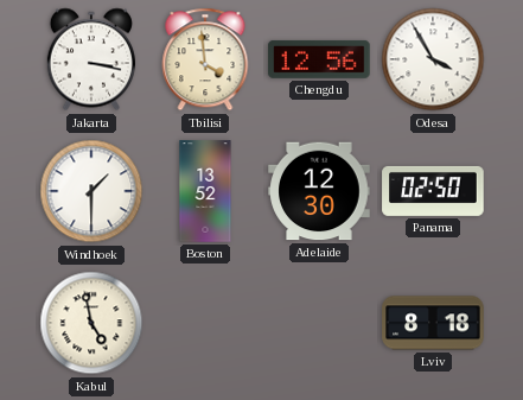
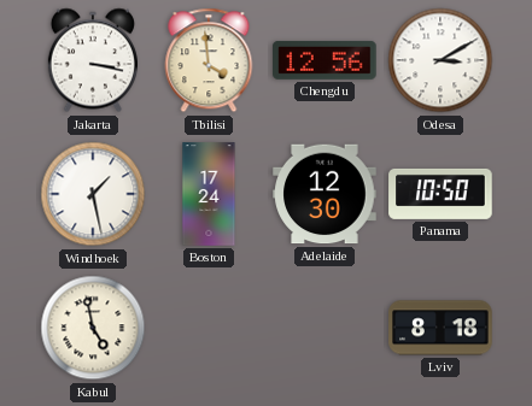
Odesa: 3:55 -> 3:10 (440, 60)
Windhoek: 1:30 -> 1:28 (93, 194)
Boston: 13:52 -> 17:24 (209, 194)
Panama: 02:50 -> 10:50 (440, 194)
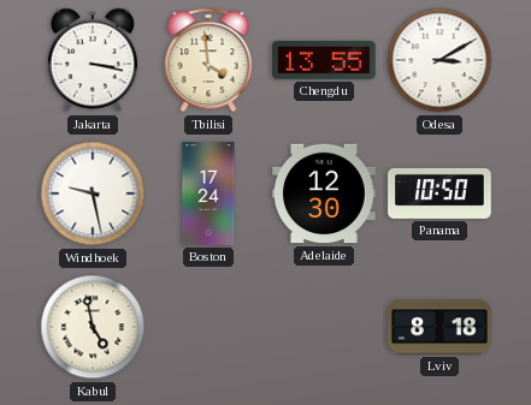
Chengdu: 12:56 -> 13:55 (324, 60)
Windhoek: 1:28 -> 9:28 (93, 193)
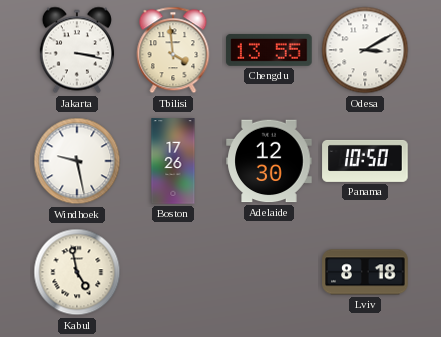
Boston: 17:24 -> 17:26 (173, 161)
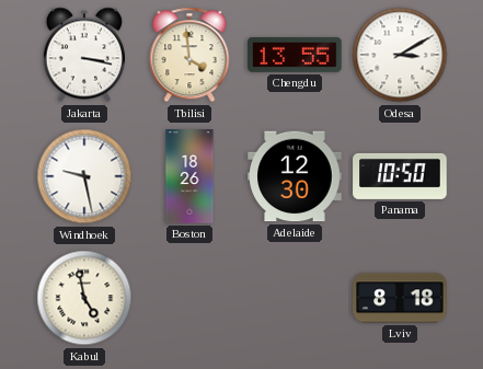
Boston: 17:26 -> 18:26 (189, 176)
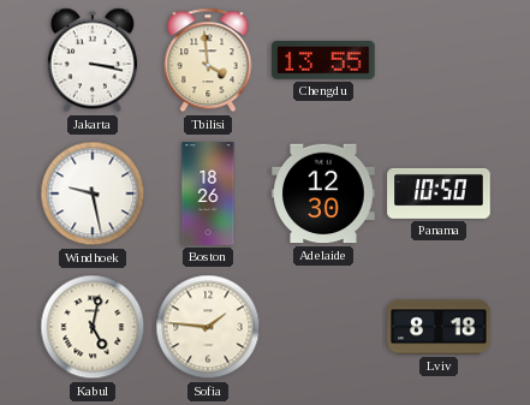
Odesa: 3:10 -> none (400, 55)
Kabul: 4:58 -> 5:02 (93, 327)
Sofia: none -> 1:46 (208, 327)
